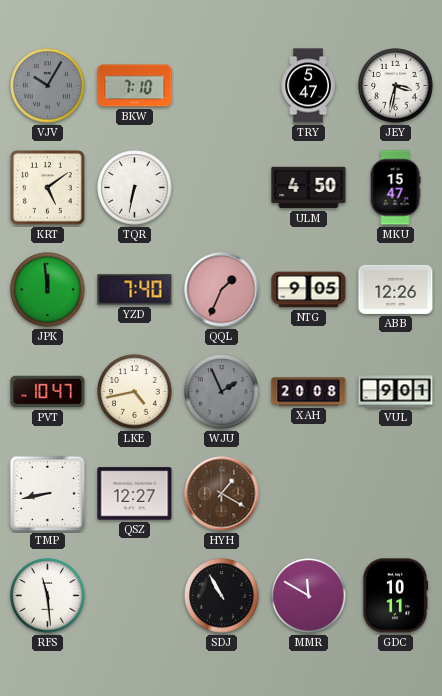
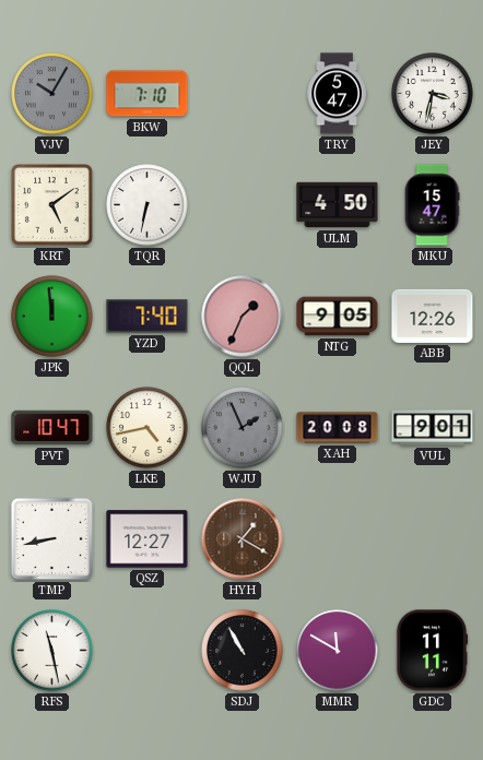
RFS: 11:29 -> 11:28 (52, 651)
GDC: 10:11 -> 11:11 (432, 651)
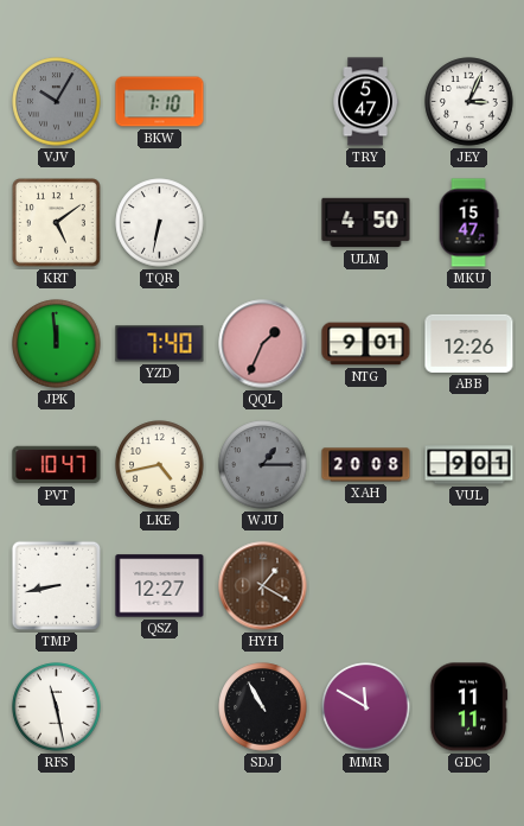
JEY: 3:32 -> 3:04 (469, 102)
NTG: 9:05 -> 9:01 (366, 344)
WJU: 1:56 -> 1:15 (263, 465)
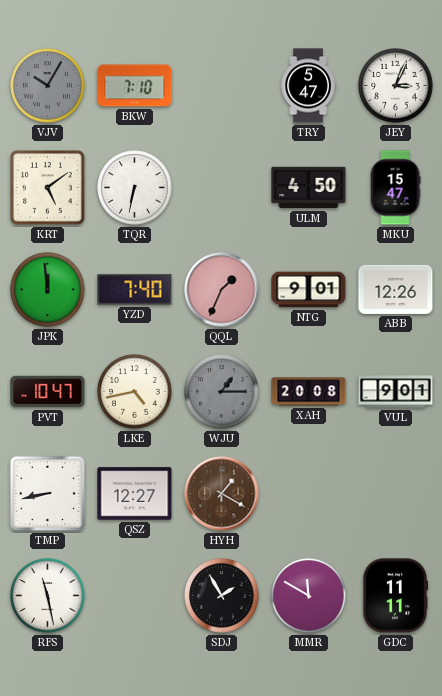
SDJ: 10:55 -> 1:55 (222, 596)
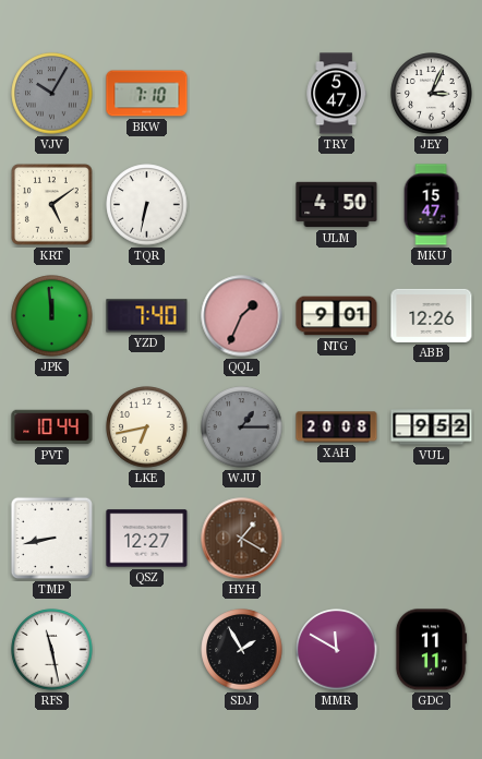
PVT: 10:47 -> 10:44 (52, 427)
LKE: 4:43 -> 6:43 (147, 427)
VUL: 9:01 -> 9:52 (432, 427)
